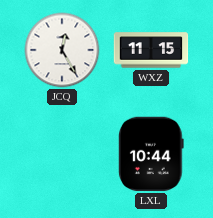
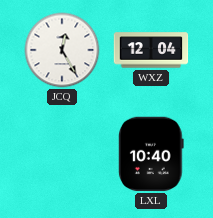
WXZ: 11:15 -> 12:04 (151, 50)
LXL: 10:44 -> 10:40 (152, 154)
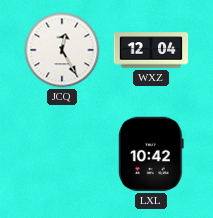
LXL: 10:40 -> 10:42 (152, 154)
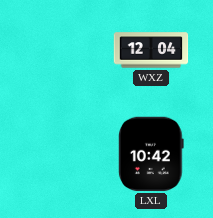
JCQ: 12:25 -> none (62, 50)
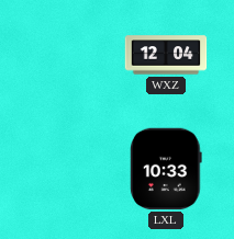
LXL: 10:42 -> 10:33 (167, 169)
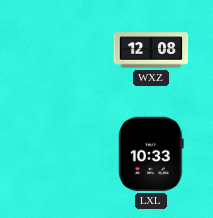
WXZ: 12:04 -> 12:08 (151, 50)
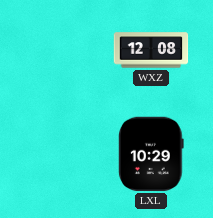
LXL: 10:33 -> 10:29 (152, 154)
